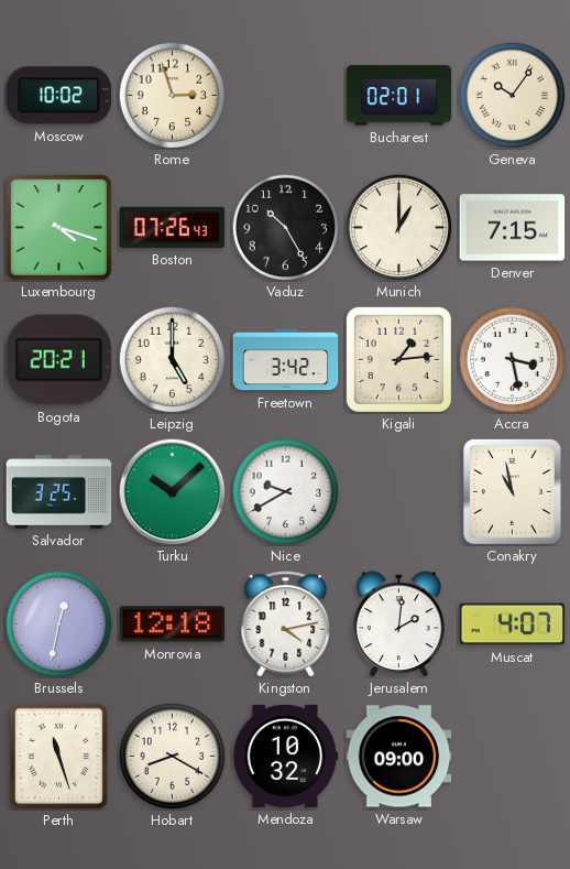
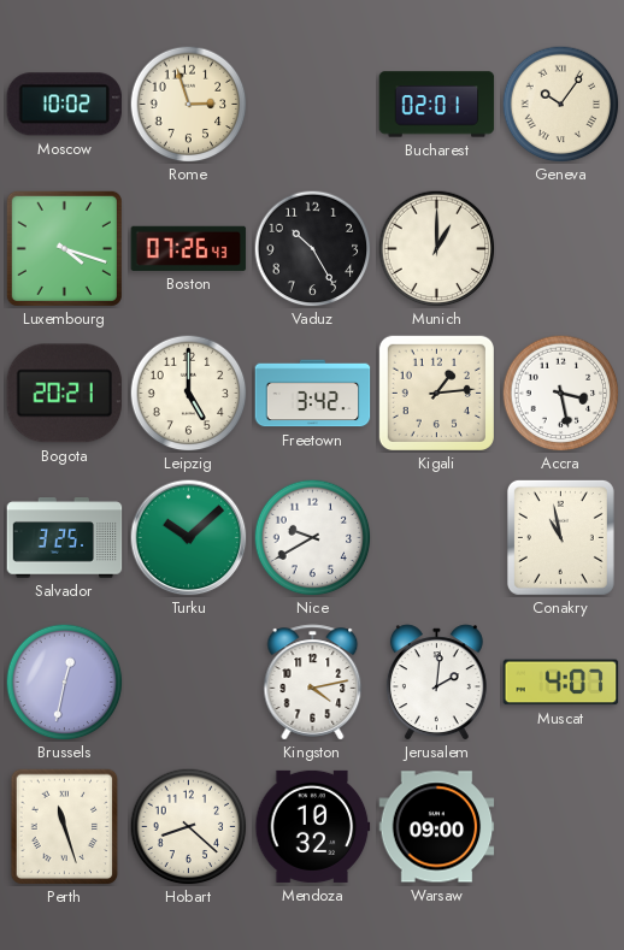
Denver: 7:15 -> none (513, 228)
Monrovia: 12:18 -> none (173, 624)
Hobart: 8:20 -> 8:22 (188, 826)
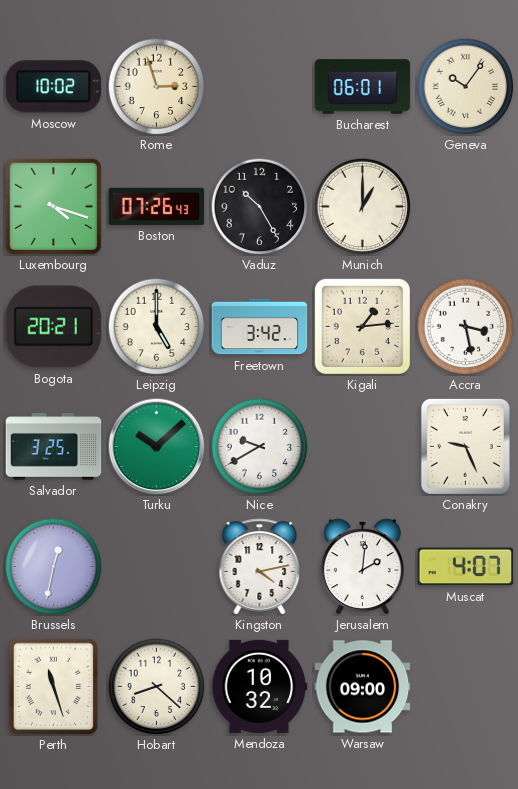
Bucharest: 02:01 -> 06:01 (363, 87)
Conakry: 10:58 -> 9:26 (465, 446)
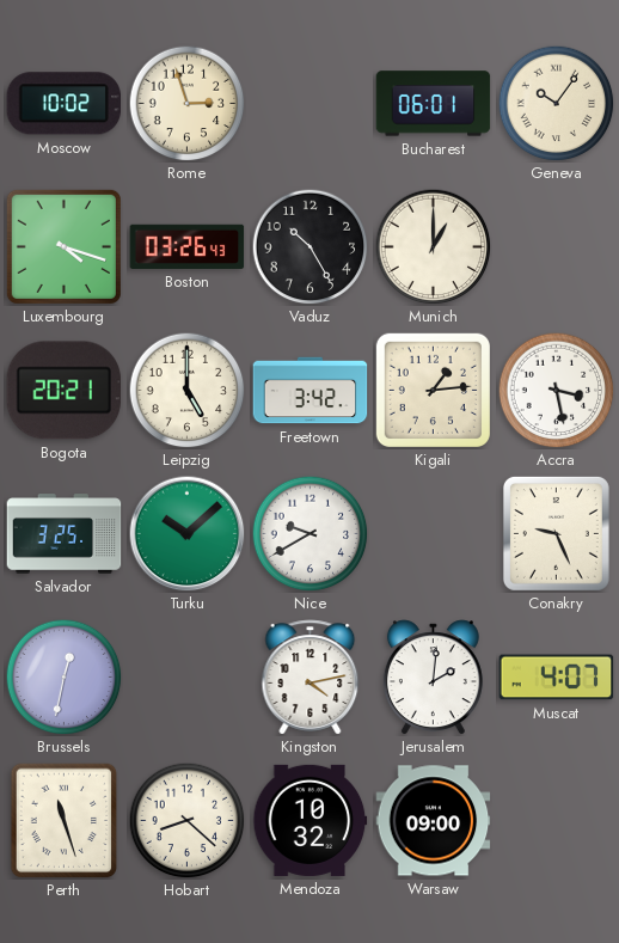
Boston: 07:26 -> 03:26 (188, 246)
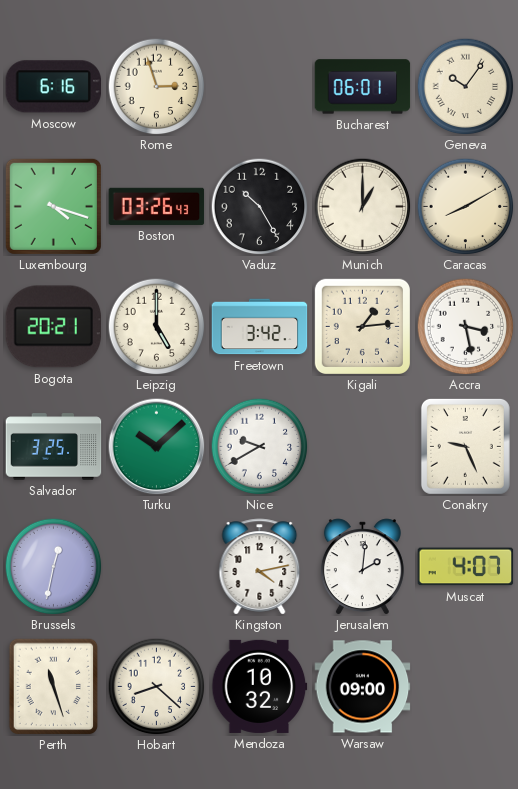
Moscow: 10:02 -> 6:16 (54, 87)
Caracas: none -> 8:10 (465, 206)
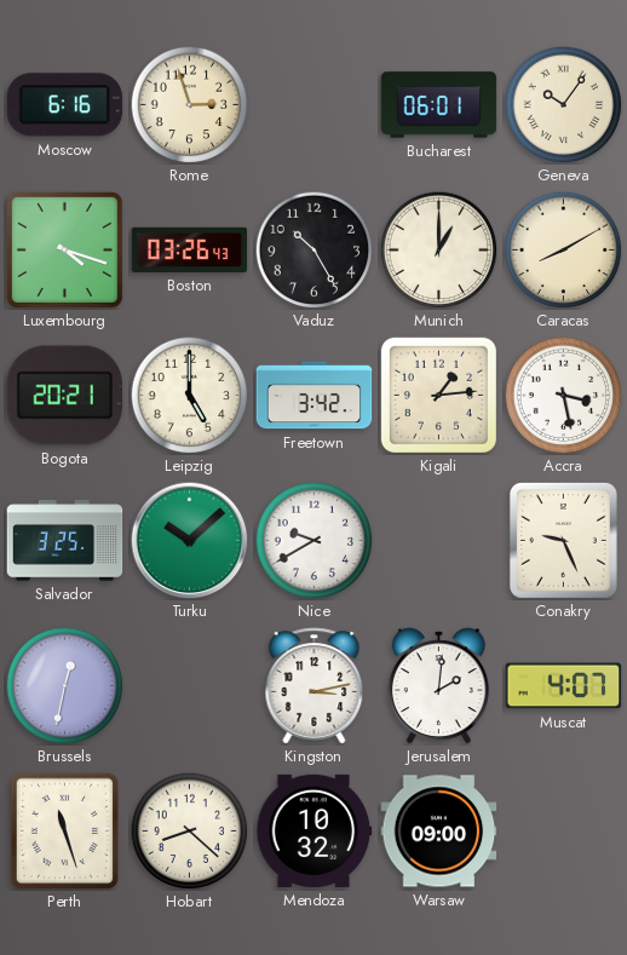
Kingston: 4:13 -> 3:13 (315, 686)
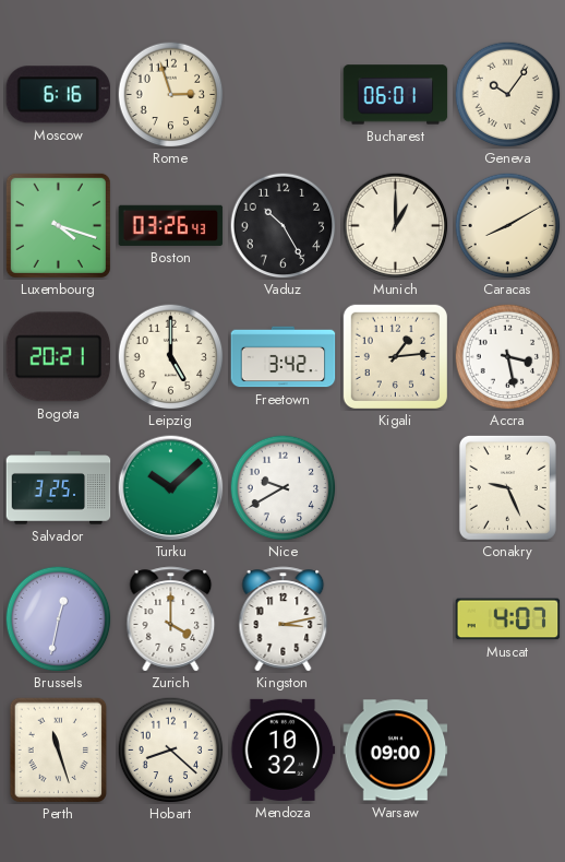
Zurich: none -> 4:00 (171, 619)
Jerusalem: 2:01 -> none (438, 686)
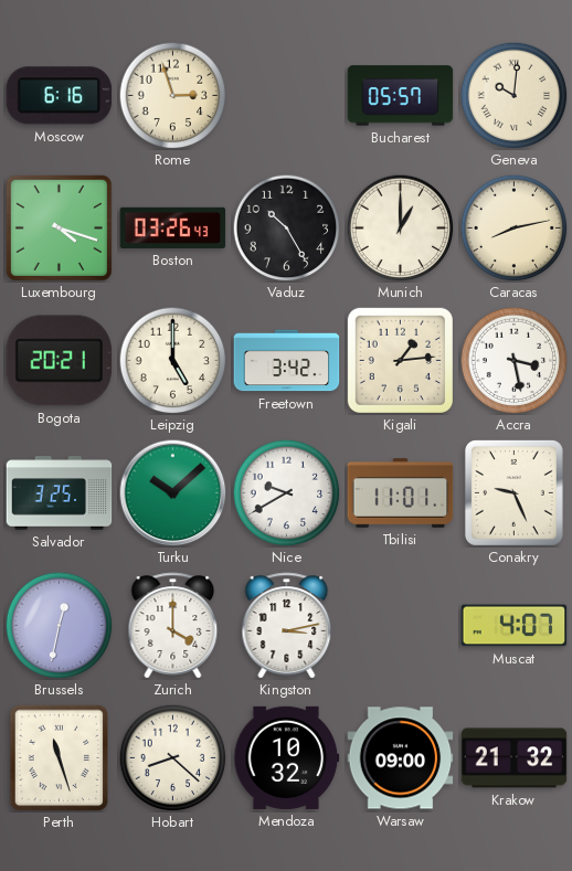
Bucharest: 06:01 -> 05:57 (401, 96)
Geneva: 10:06 -> 10:01 (513, 95)
Caracas: 8:10 -> 8:13 (513, 227)
Tbilisi: none -> 11:01 (401, 493)
Krakow: none -> 21:32 (515, 758)
